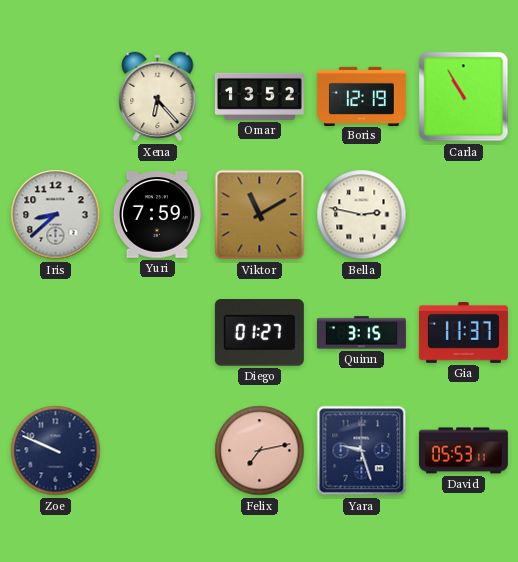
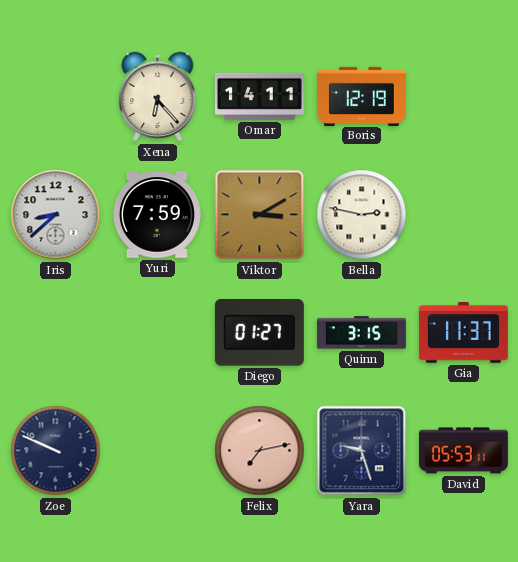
Omar: 13:52 -> 14:11 (259, 96)
Carla: 10:55 -> none (464, 97)
Viktor: 11:10 -> 3:10 (260, 215)
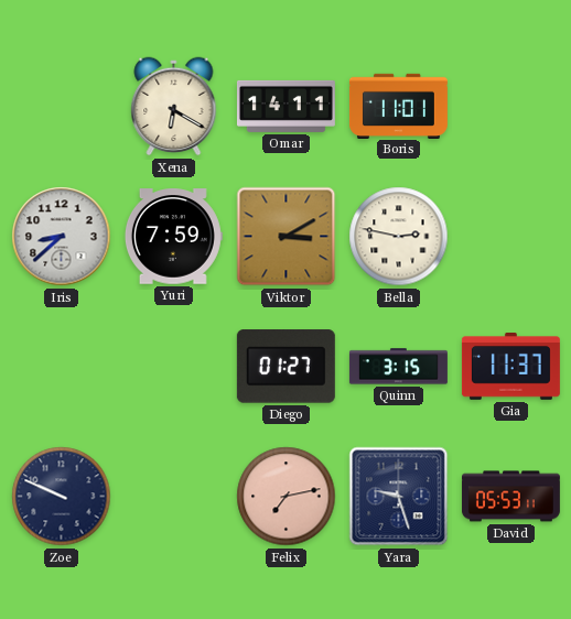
Xena: 6:23 -> 6:20 (174, 107)
Boris: 12:19 -> 11:01 (398, 106)
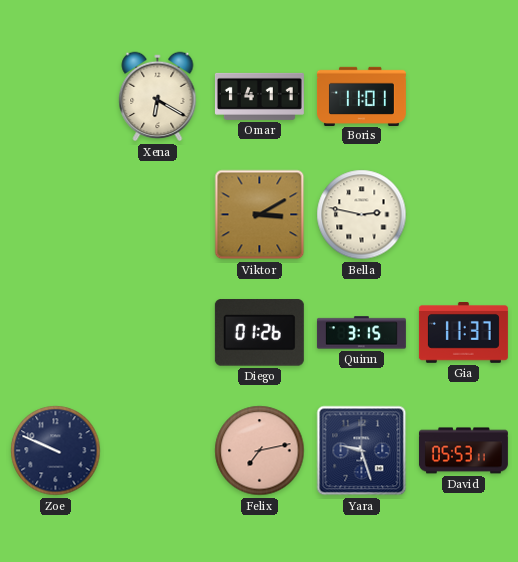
Iris: 8:38 -> none (62, 237)
Yuri: 7:59 -> none (173, 237)
Diego: 01:27 -> 01:26 (259, 333)
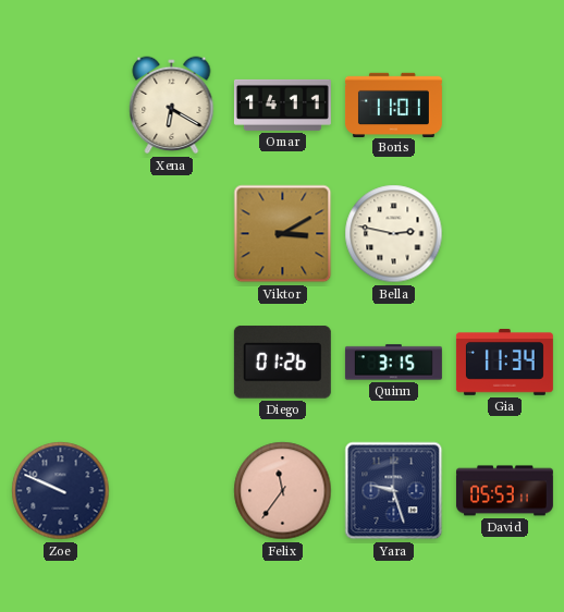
Gia: 11:37 -> 11:34 (504, 363)
Felix: 7:13 -> 11:36 (283, 491)
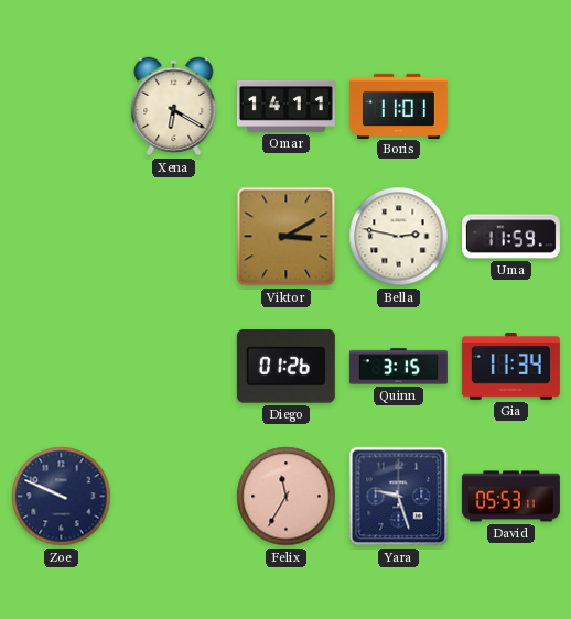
Uma: none -> 11:59 (510, 237)
Felix: 11:36 -> 11:35 (287, 497)
